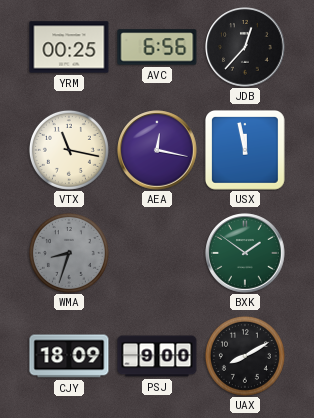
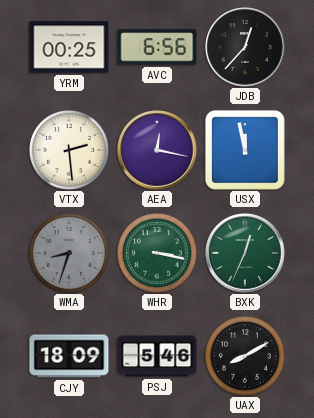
VTX: 11:17 -> 2:29 (69, 150)
WHR: none -> 3:17 (157, 253)
BXK: 1:51 -> 12:34 (245, 253)
PSJ: 9:00 -> 5:46 (157, 356)
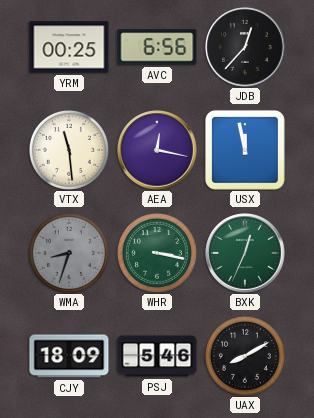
VTX: 2:29 -> 11:29 (69, 150)
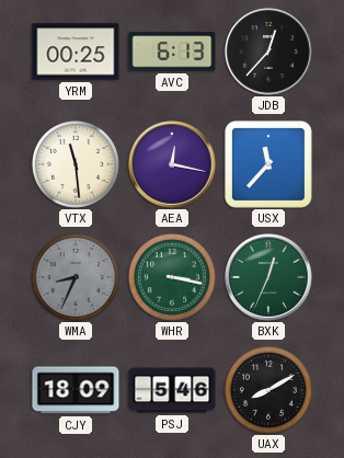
AVC: 6:56 -> 6:13 (172, 51)
USX: 11:58 -> 11:37 (268, 164)
WMA: 8:33 -> 8:34 (76, 277)
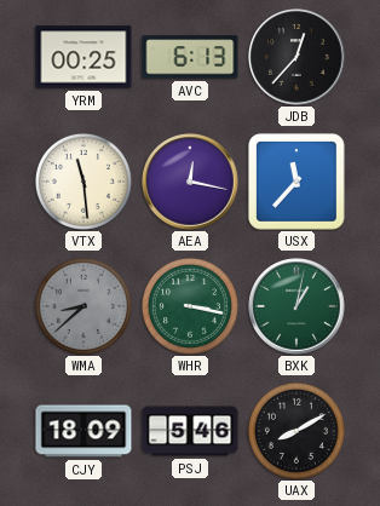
WMA: 8:34 -> 8:38 (84, 306)
BXK: 12:34 -> 1:02 (296, 306)
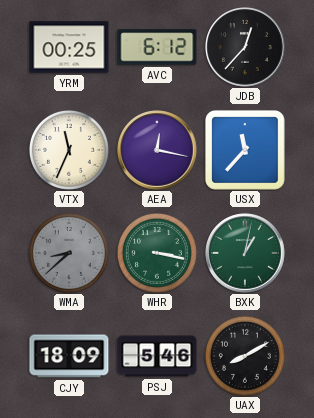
AVC: 6:13 -> 6:12 (157, 47)
VTX: 11:29 -> 11:34 (69, 150)
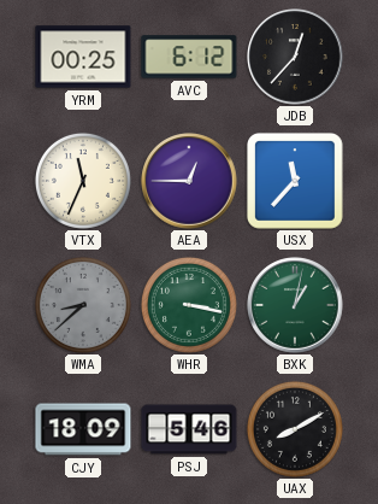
AEA: 12:17 -> 12:45 (189, 181)
